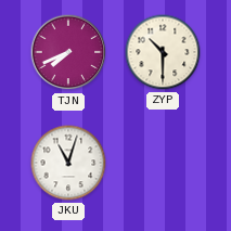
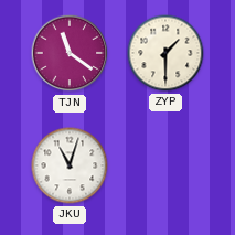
TJN: 7:41 -> 11:21 (70, 53)
ZYP: 10:30 -> 1:30 (165, 53)
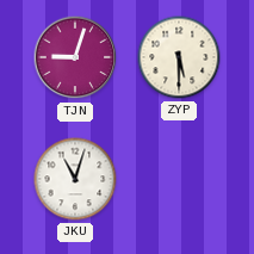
TJN: 11:21 -> 9:03 (75, 57)
ZYP: 1:30 -> 5:30 (179, 57)
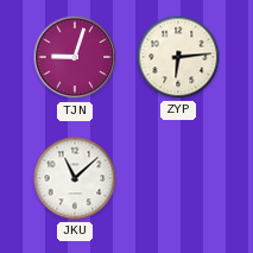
ZYP: 5:30 -> 6:14 (178, 57)
JKU: 11:03 -> 11:08 (75, 178)
